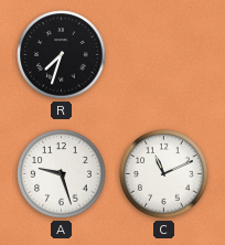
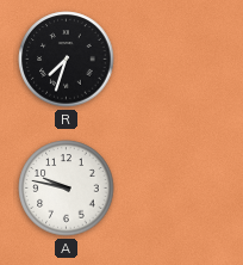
A: 9:27 -> 9:47 (67, 189)
C: 11:11 -> none (164, 174)
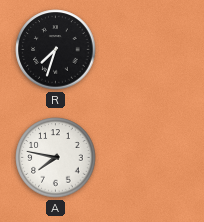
A: 9:47 -> 7:47 (56, 158)
